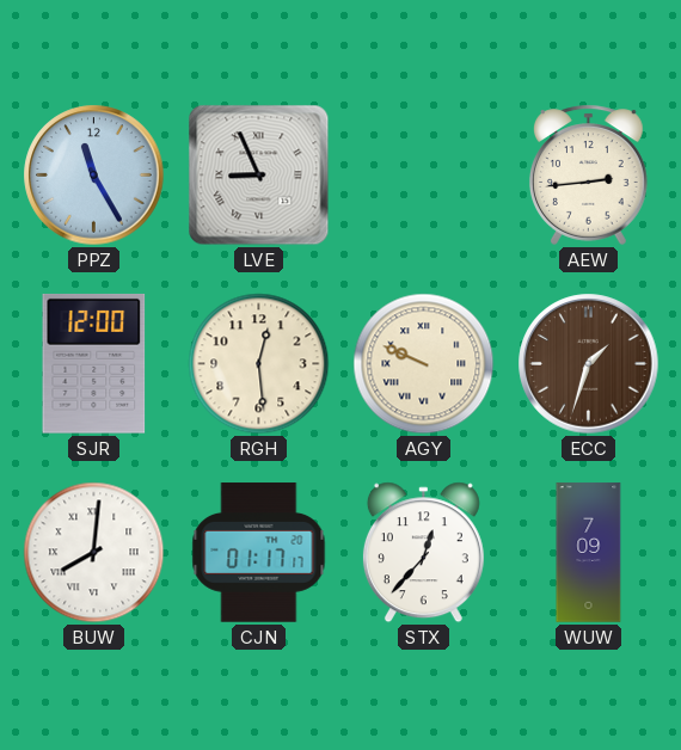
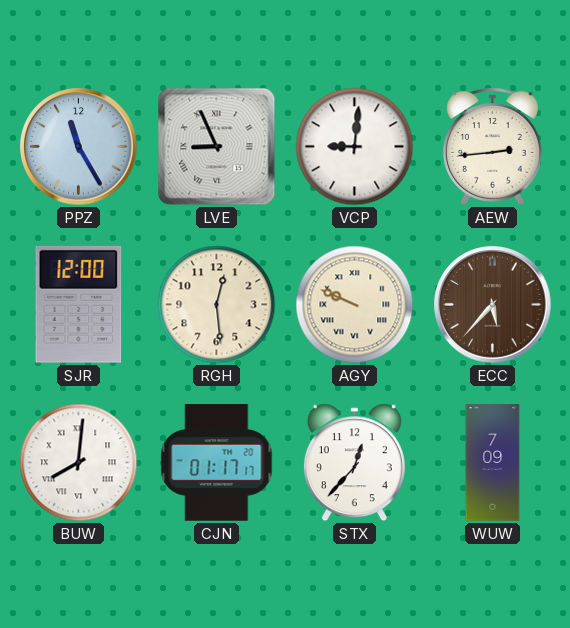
VCP: none -> 9:01 (355, 147)
ECC: 1:33 -> 5:37 (493, 305)
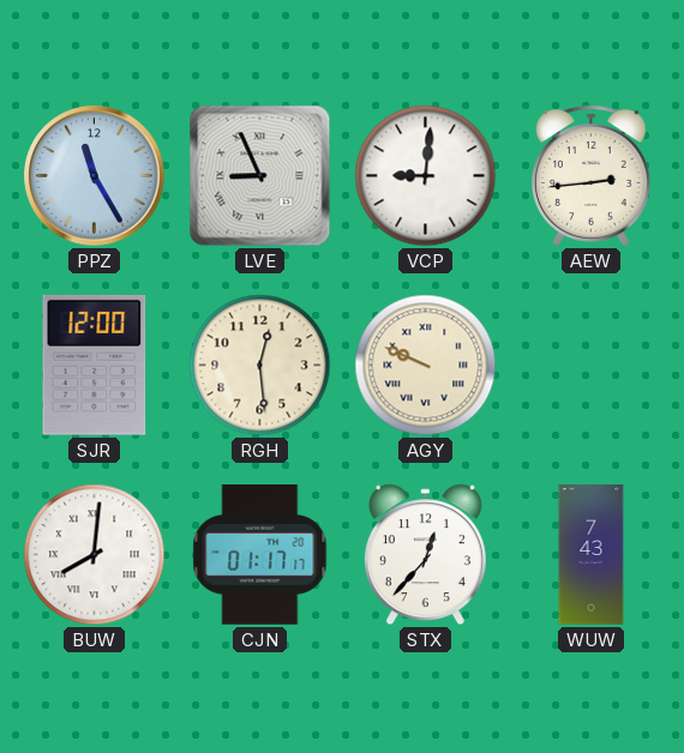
ECC: 5:37 -> none (493, 305)
WUW: 7:09 -> 7:43 (592, 555)
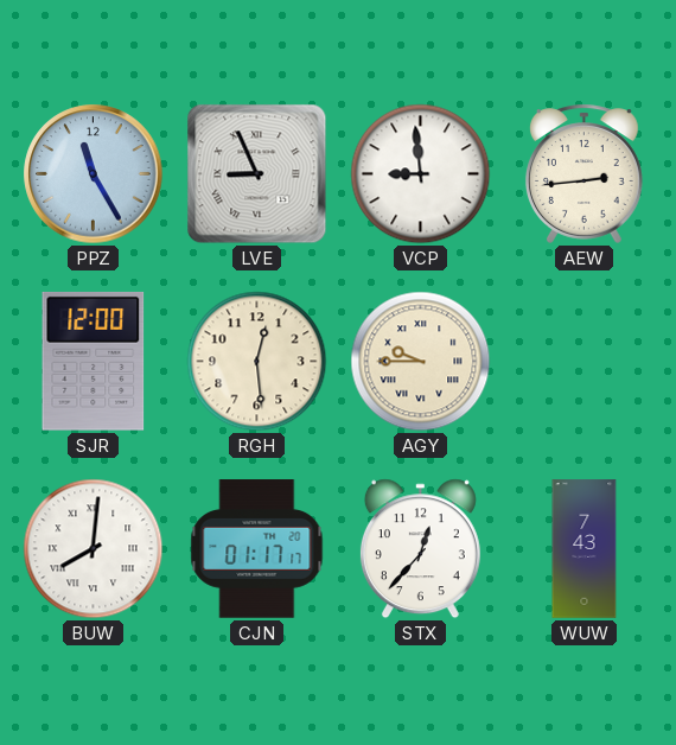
VCP: 9:01 -> 8:59 (421, 174)
AGY: 9:49 -> 9:45 (421, 362)
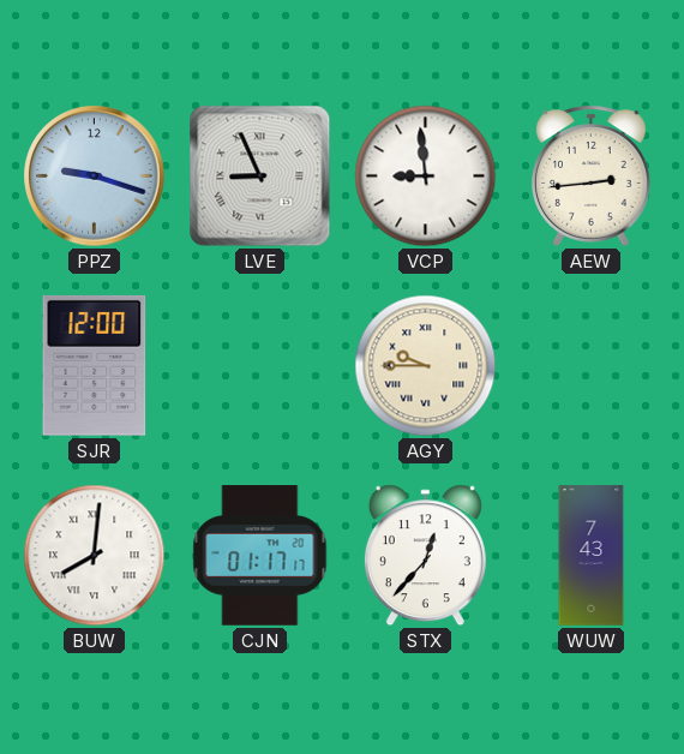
PPZ: 11:25 -> 9:18 (95, 176)
RGH: 12:29 -> none (257, 362)
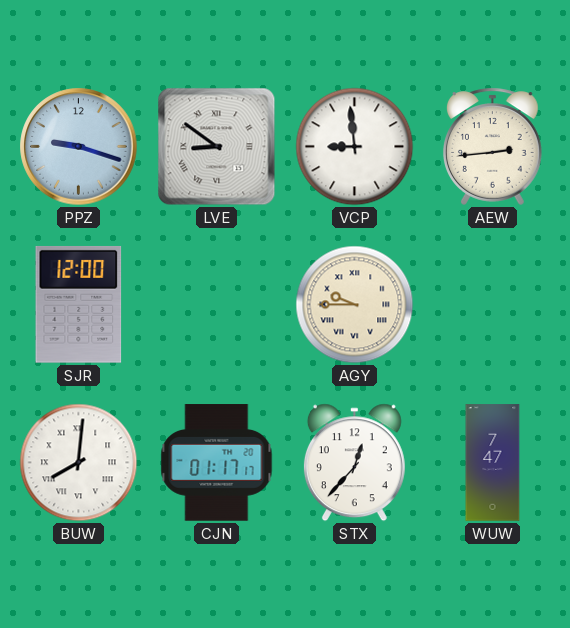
LVE: 8:56 -> 8:51 (217, 147)
WUW: 7:43 -> 7:47 (493, 463)
